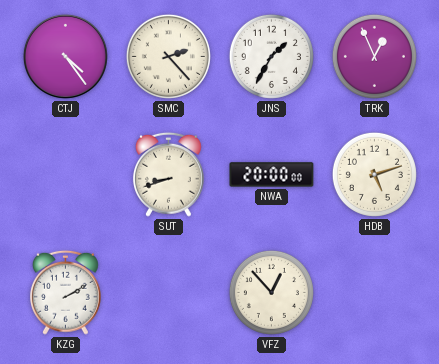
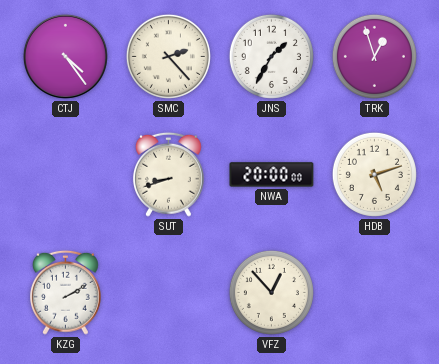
TRK: 12:56 -> 12:57 (374, 56)
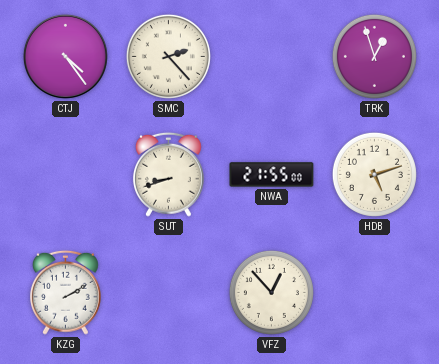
JNS: 1:35 -> none (271, 56)
NWA: 20:00 -> 21:55 (272, 175)
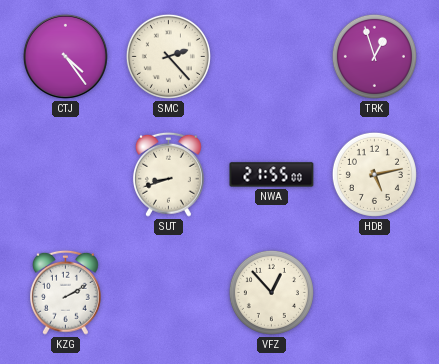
HDB: 5:12 -> 5:13 (374, 174)
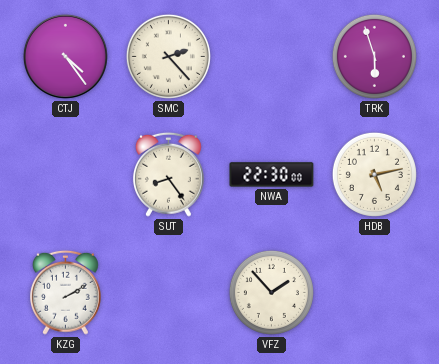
TRK: 12:57 -> 5:57 (374, 56)
SUT: 8:42 -> 8:24 (168, 174)
NWA: 21:55 -> 22:30 (272, 175)
VFZ: 12:53 -> 1:53 (271, 292)
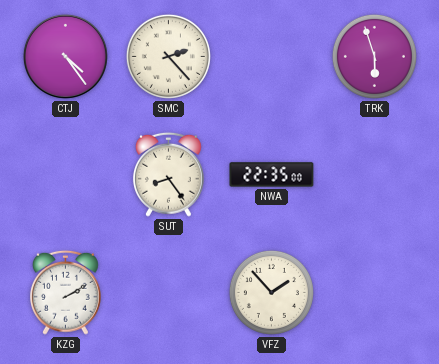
NWA: 22:30 -> 22:35 (272, 175)
HDB: 5:13 -> none (374, 174)
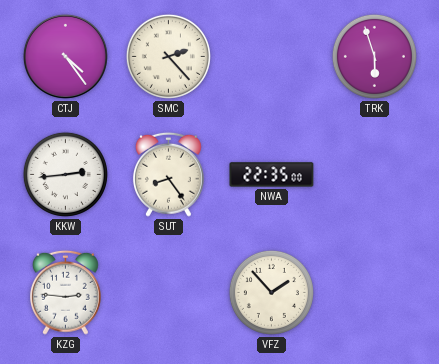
KKW: none -> 2:44 (65, 174)
KZG: 2:10 -> 2:46 (65, 292)
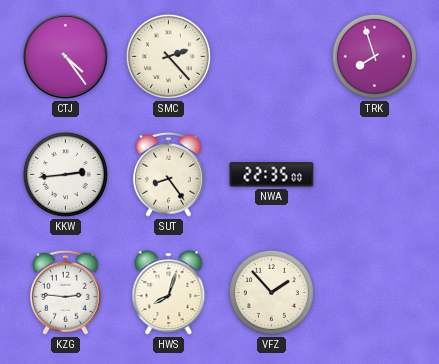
TRK: 5:57 -> 7:57 (374, 56)
HWS: none -> 8:03 (169, 293)
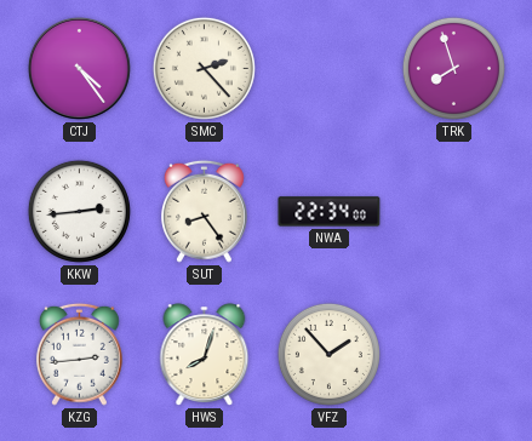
NWA: 22:35 -> 22:34 (330, 212)
KZG: 2:46 -> 2:44 (79, 354)
